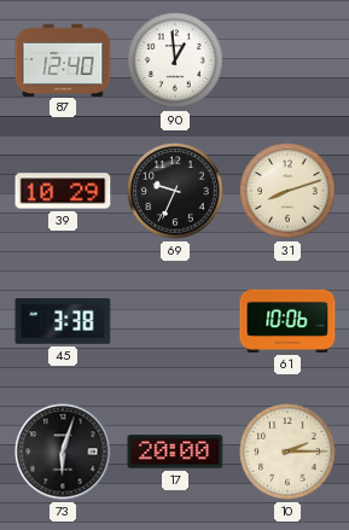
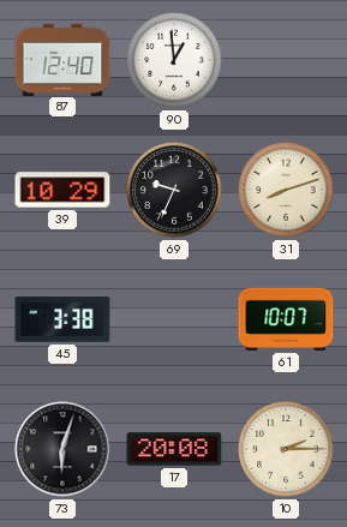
61: 10:06 -> 10:07 (286, 319)
17: 20:00 -> 20:08 (174, 449)
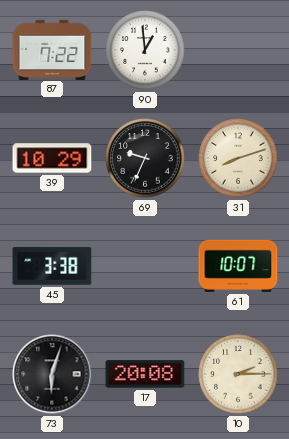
87: 12:40 -> 7:22 (52, 49)
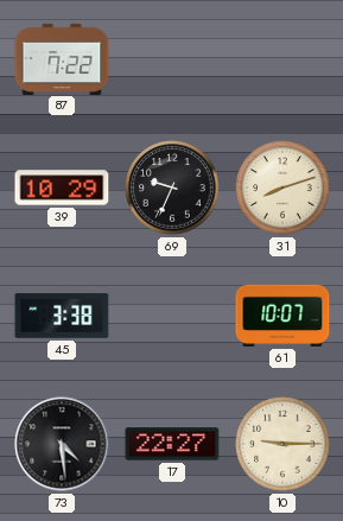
90: 12:59 -> none (145, 50)
73: 6:03 -> 4:29 (62, 444)
17: 20:08 -> 22:27 (172, 444)
10: 2:15 -> 9:15 (282, 444)
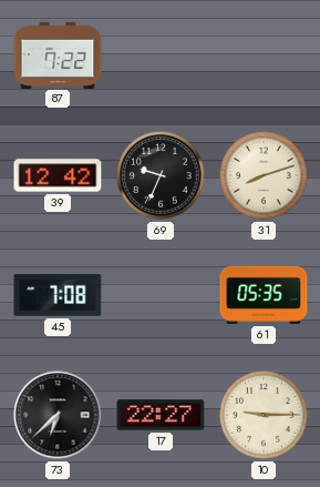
39: 10:29 -> 12:42 (58, 175)
45: 3:38 -> 7:08 (58, 295)
61: 10:07 -> 05:35 (264, 295)
73: 4:29 -> 6:38 (58, 415)
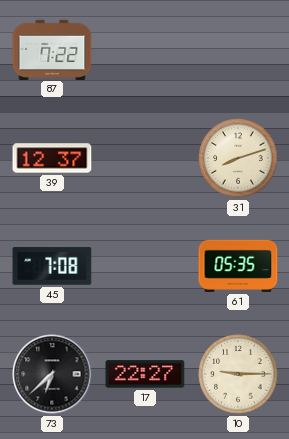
39: 12:42 -> 12:37 (52, 158)
69: 9:34 -> none (161, 175)
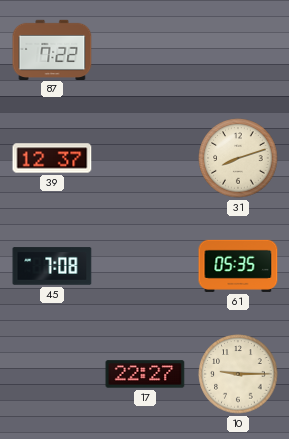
73: 6:38 -> none (52, 374)
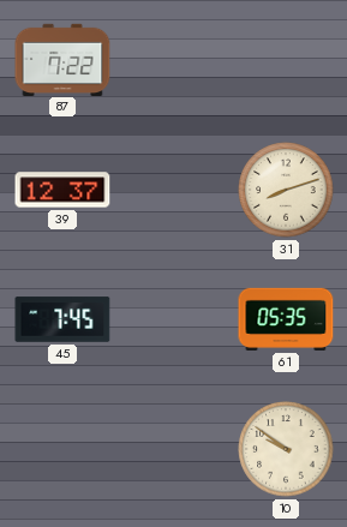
45: 7:08 -> 7:45 (62, 319)
17: 22:27 -> none (145, 374)
10: 9:15 -> 9:51 (286, 449)
